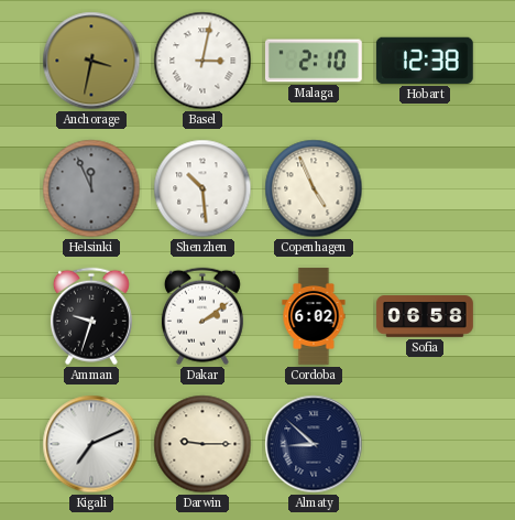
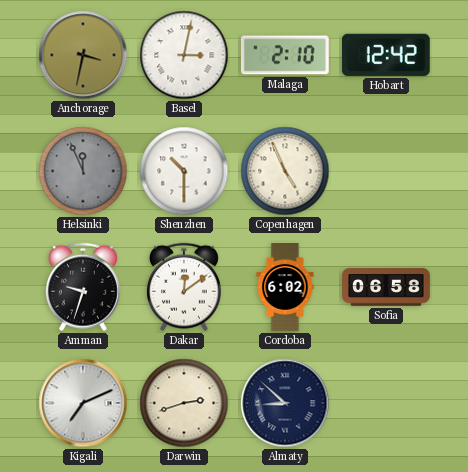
Hobart: 12:38 -> 12:42 (386, 55)
Shenzhen: 10:29 -> 10:30 (184, 171)
Dakar: 2:09 -> 12:09 (184, 287)
Darwin: 9:15 -> 2:42 (184, 403)
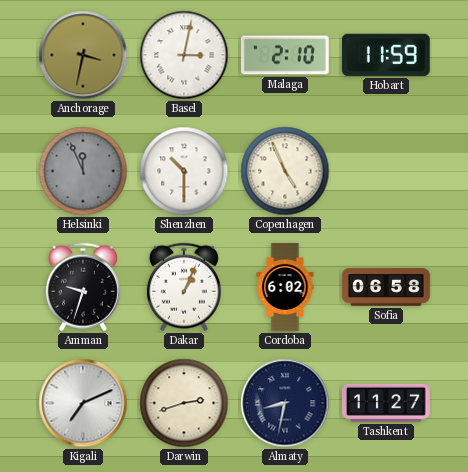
Hobart: 12:42 -> 11:59 (386, 55)
Dakar: 12:09 -> 1:04 (184, 287)
Almaty: 8:52 -> 8:32 (285, 403)
Tashkent: none -> 11:27 (387, 403)
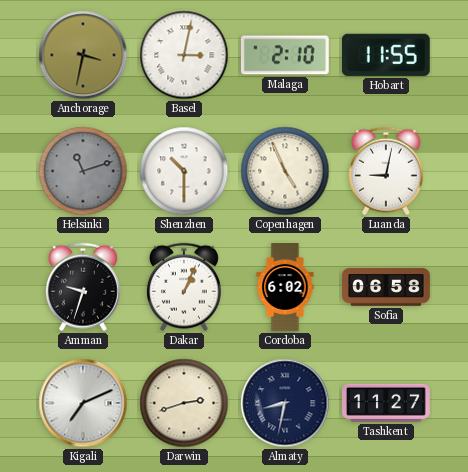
Hobart: 11:59 -> 11:55 (386, 55)
Helsinki: 11:56 -> 11:12 (83, 171)
Luanda: none -> 9:02 (386, 171)
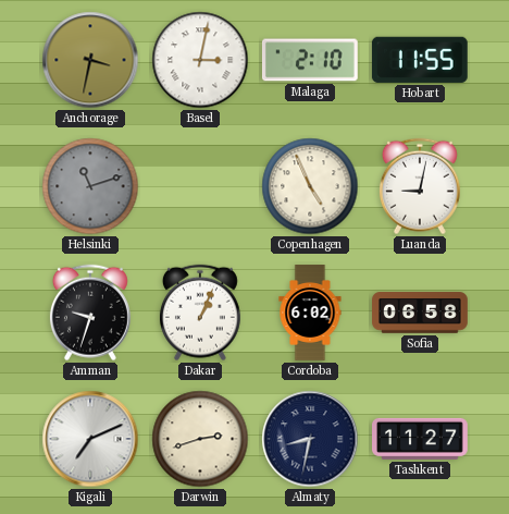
Shenzhen: 10:30 -> none (184, 171)
